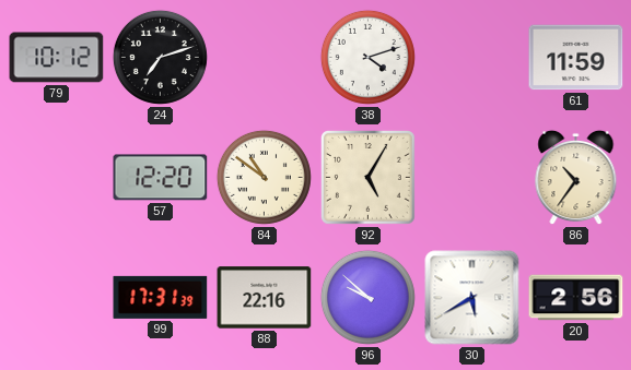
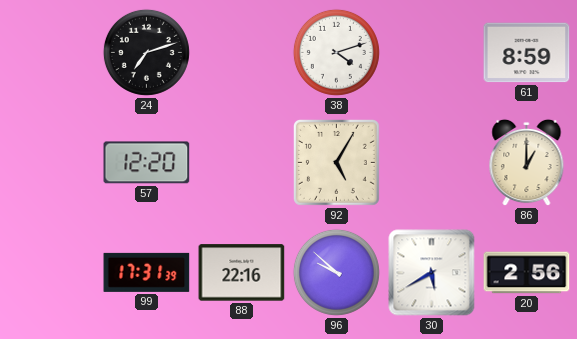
79: 10:12 -> none (57, 58)
61: 11:59 -> 8:59 (527, 53)
84: 10:51 -> none (264, 177)
86: 10:36 -> 1:00 (527, 163)
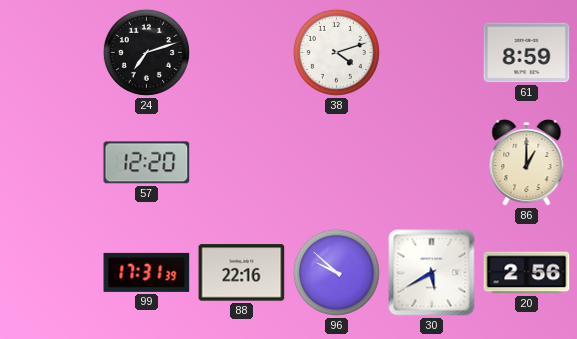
92: 5:05 -> none (336, 162)
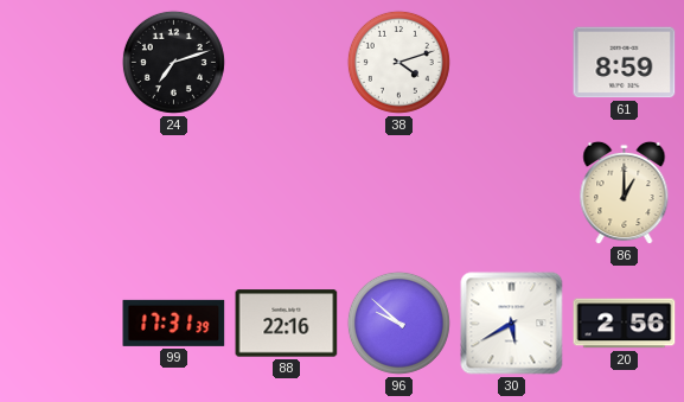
57: 12:20 -> none (147, 163)
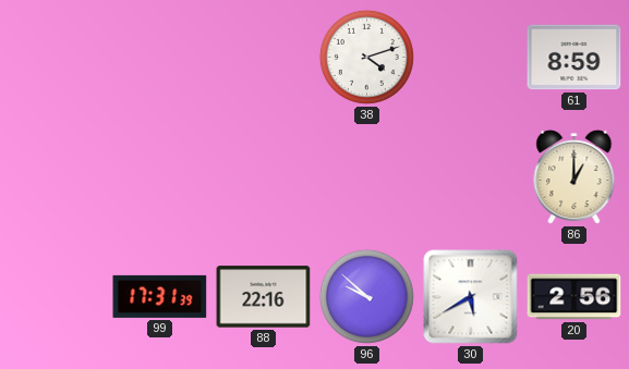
24: 7:12 -> none (173, 62)
